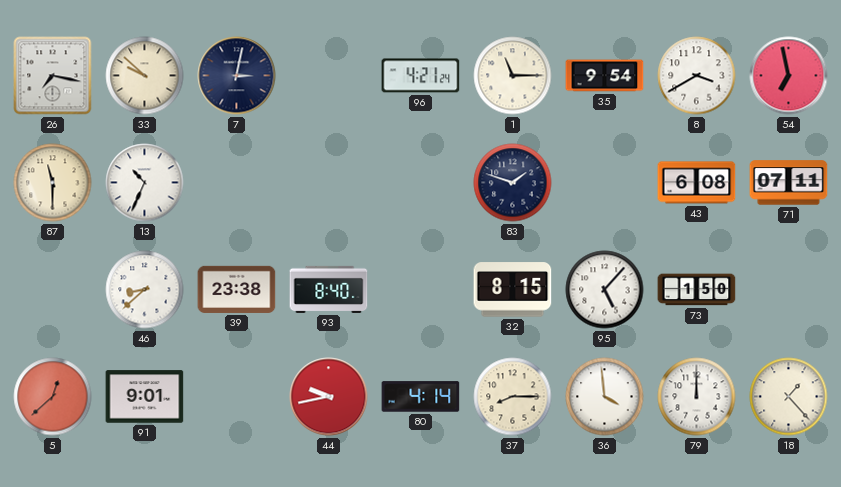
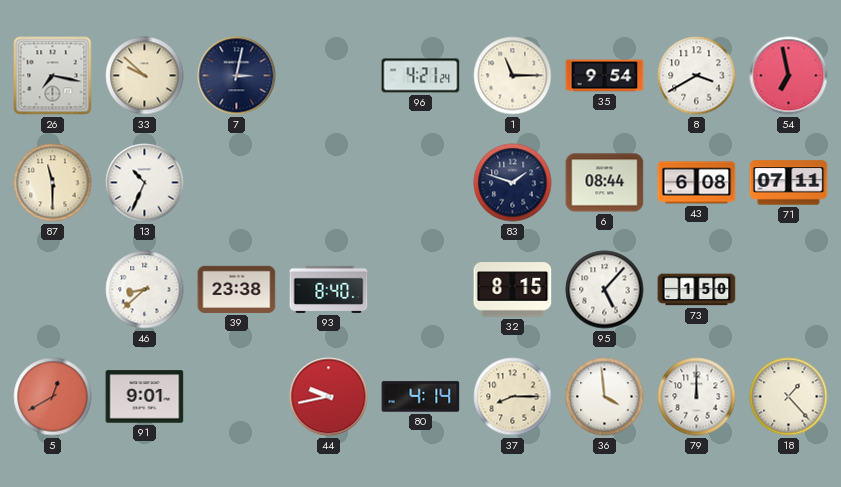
6: none -> 08:44 (605, 183)
5: 12:38 -> 12:40 (53, 397)
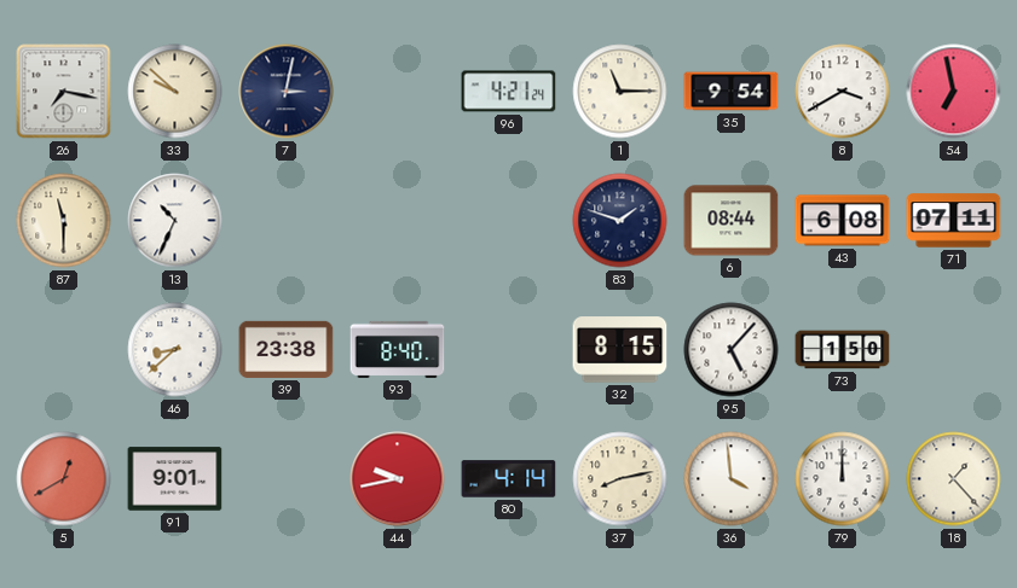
37: 8:15 -> 8:13 (620, 479)
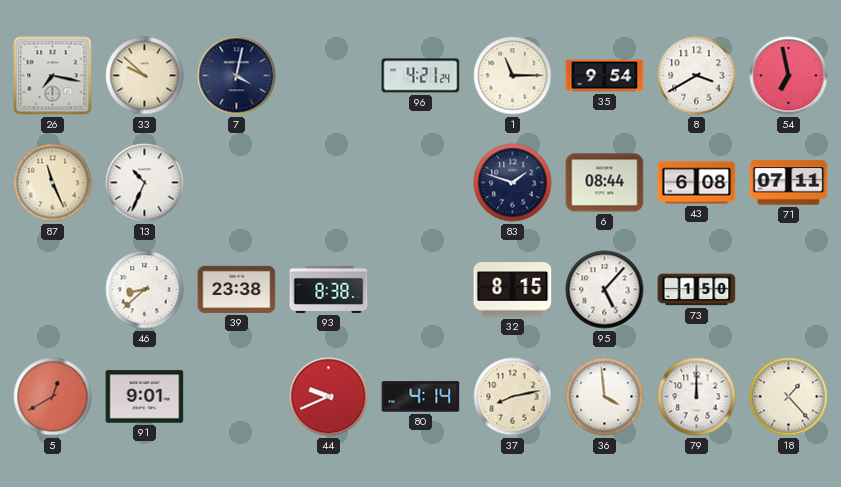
7: 3:02 -> 4:02 (237, 76)
87: 11:30 -> 11:26 (53, 183)
93: 8:40 -> 8:38 (329, 289)
44: 9:43 -> 9:41 (329, 397)
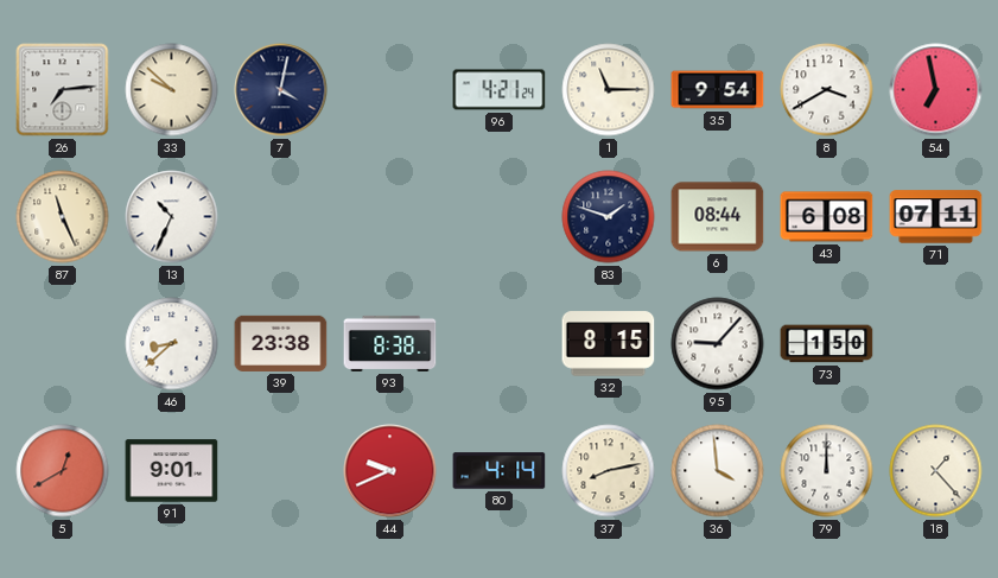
26: 7:17 -> 7:14 (63, 90)
95: 5:07 -> 9:07 (718, 344)
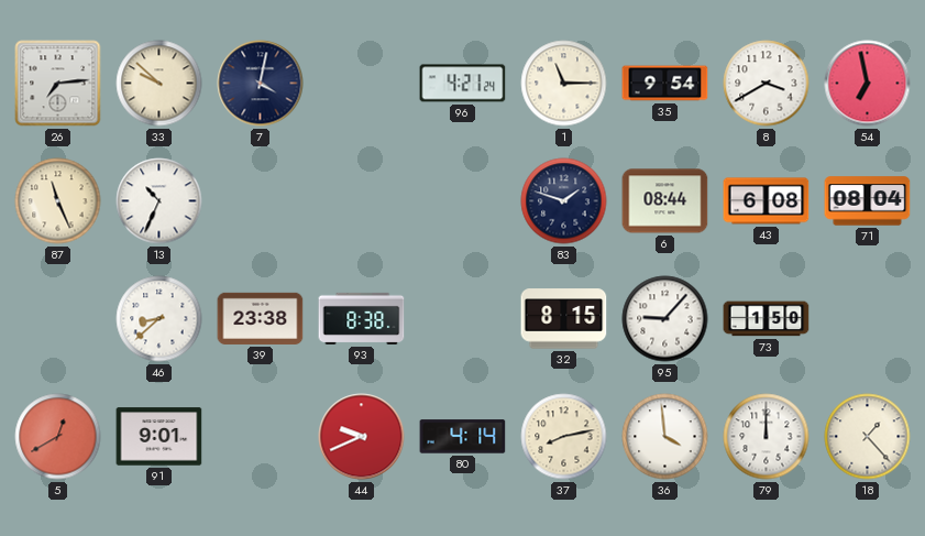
71: 07:11 -> 08:04 (868, 201)
